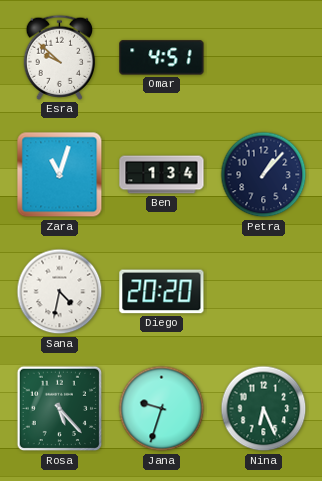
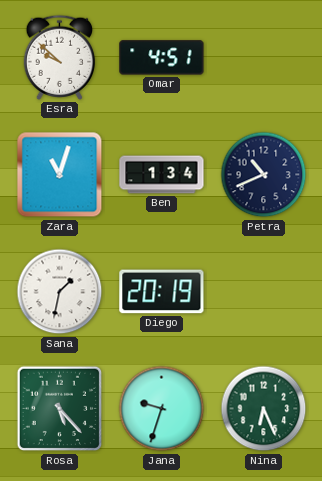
Petra: 1:07 -> 10:41 (264, 175)
Sana: 4:32 -> 1:32 (60, 292)
Diego: 20:20 -> 20:19 (162, 292)
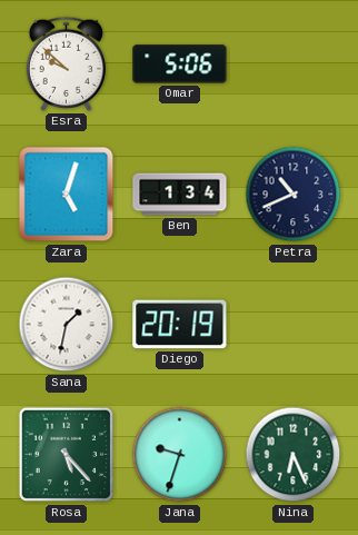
Omar: 4:51 -> 5:06 (180, 65)
Zara: 11:03 -> 5:03 (67, 195)
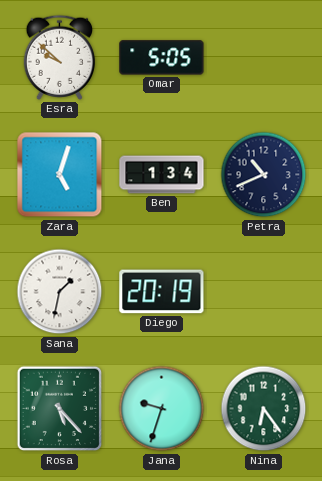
Omar: 5:06 -> 5:05 (162, 58)
Nina: 6:26 -> 6:24 (264, 409)
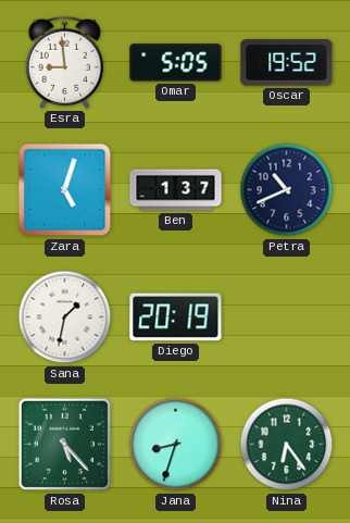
Esra: 9:52 -> 8:59 (64, 62)
Oscar: none -> 19:52 (287, 63)
Ben: 1:34 -> 1:37 (176, 190)
Jana: 9:33 -> 8:33 (176, 445)
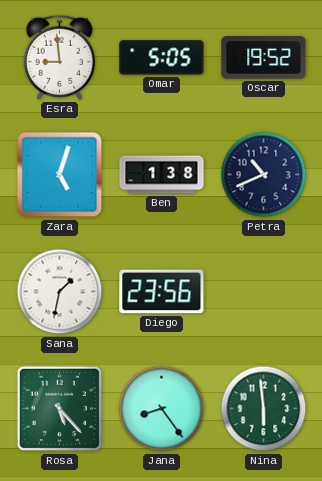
Ben: 1:37 -> 1:38 (162, 175)
Diego: 20:19 -> 23:56 (162, 292)
Jana: 8:33 -> 8:24 (162, 409)
Nina: 6:24 -> 5:59 (264, 409)
